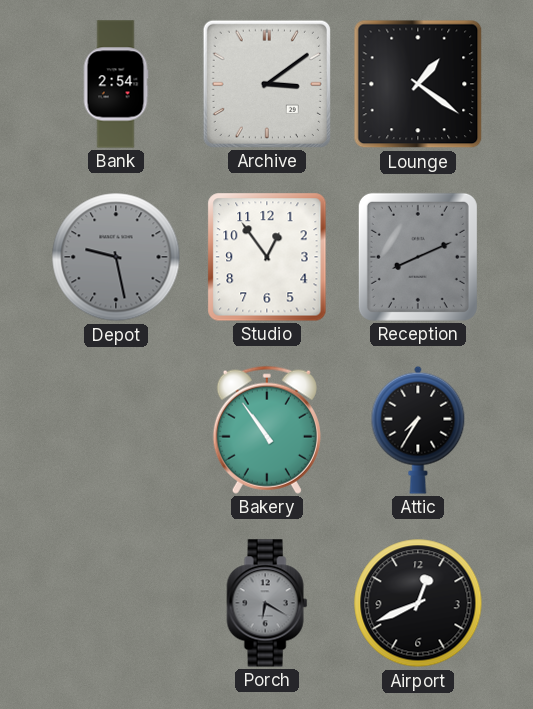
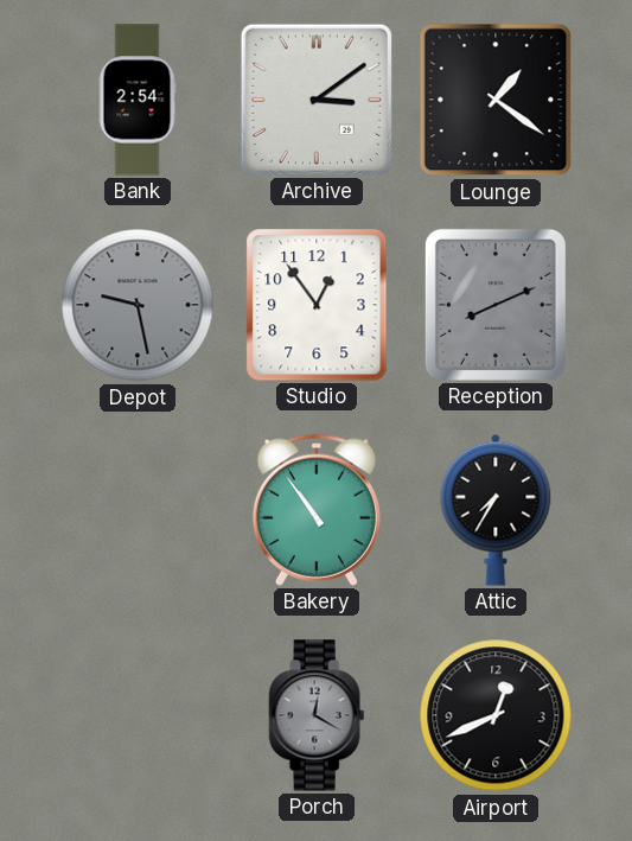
Porch: 6:20 -> 12:20 (317, 715)
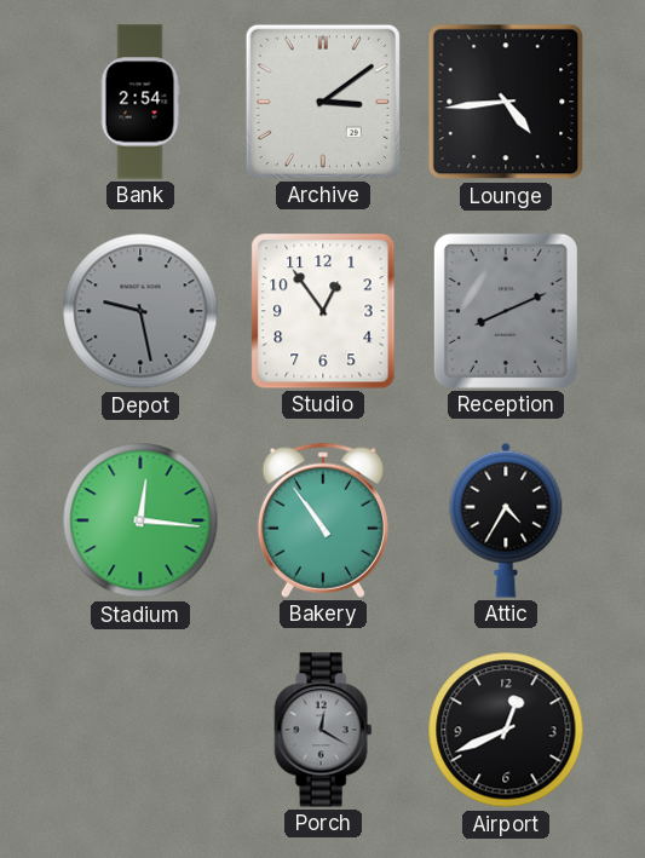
Lounge: 1:21 -> 4:44 (506, 102)
Stadium: none -> 12:16 (140, 520)
Attic: 7:35 -> 4:35 (506, 520)
